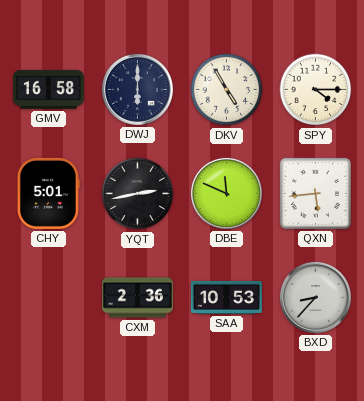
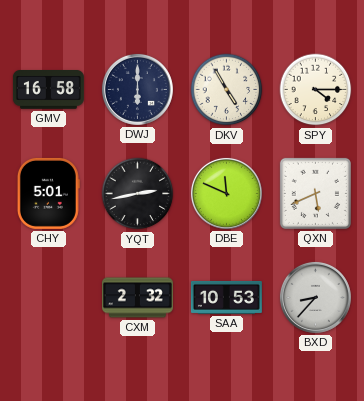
QXN: 5:44 -> 5:41 (315, 193)
CXM: 2:36 -> 2:32 (137, 298)
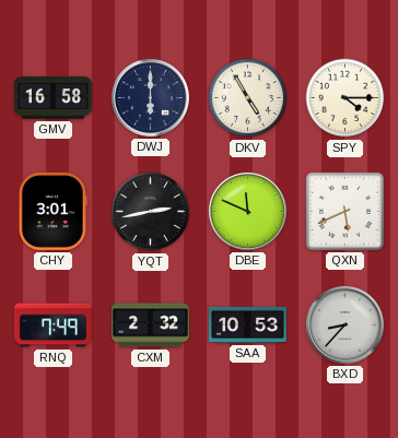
CHY: 5:01 -> 3:01 (52, 211)
RNQ: none -> 7:49 (52, 325)
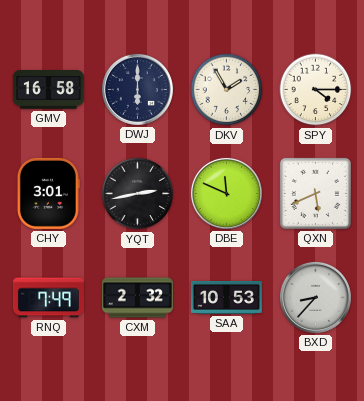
DKV: 4:55 -> 1:55 (227, 90)
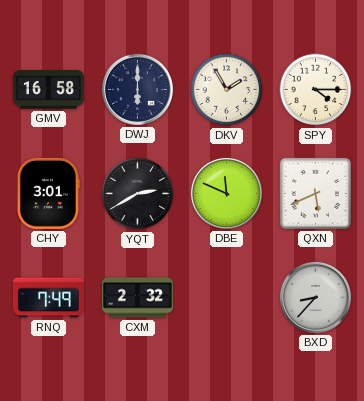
YQT: 2:43 -> 2:40 (138, 194)
SAA: 10:53 -> none (226, 297)
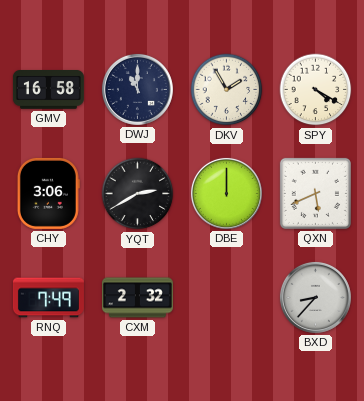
DWJ: 6:00 -> 11:00 (137, 89)
SPY: 4:15 -> 4:20 (316, 90)
CHY: 3:01 -> 3:06 (48, 193)
DBE: 11:49 -> 12:00 (226, 193)
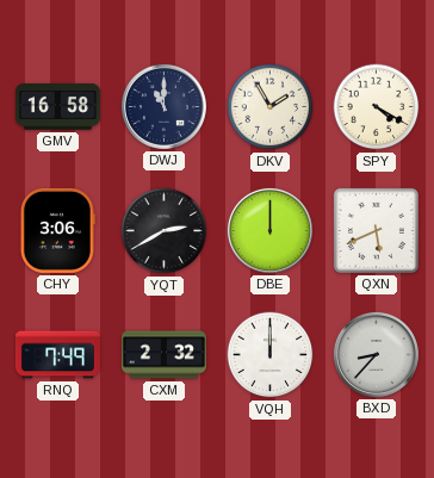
VQH: none -> 12:00 (271, 355)
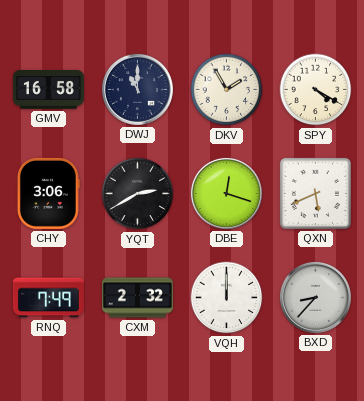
DBE: 12:00 -> 12:18 (226, 193)
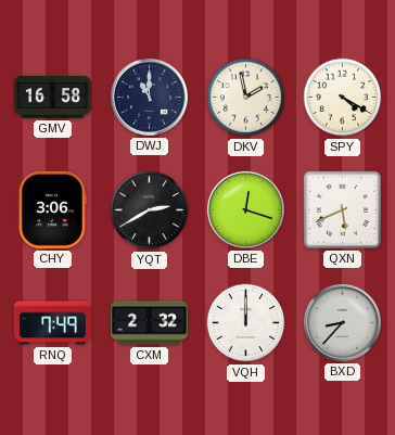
DKV: 1:55 -> 1:58 (246, 98)
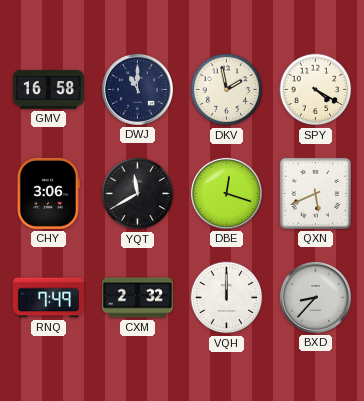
YQT: 2:40 -> 11:40 (138, 194)
